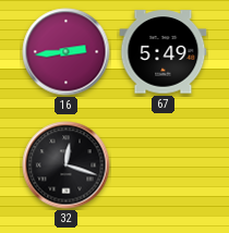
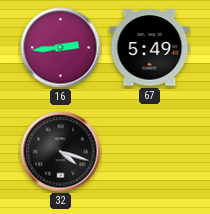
32: 12:18 -> 4:18 (61, 152)
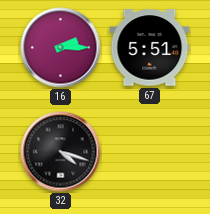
16: 2:44 -> 2:15 (61, 48)
67: 5:49 -> 5:51 (150, 48)
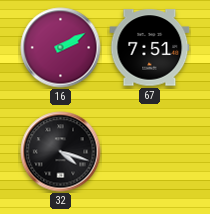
16: 2:15 -> 2:10 (61, 48)
67: 5:51 -> 7:51 (150, 48)
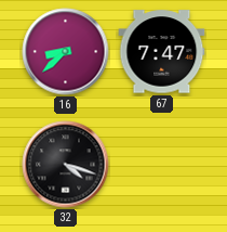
16: 2:10 -> 8:38 (66, 52)
67: 7:51 -> 7:47 (162, 52)
